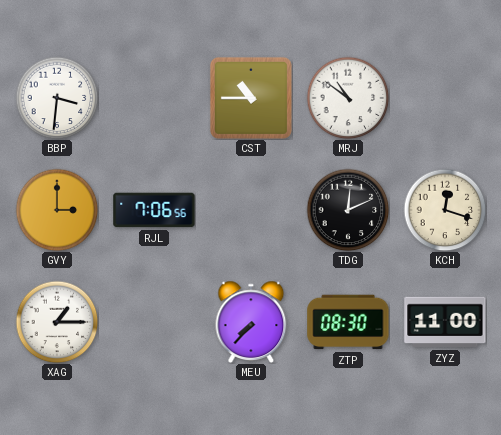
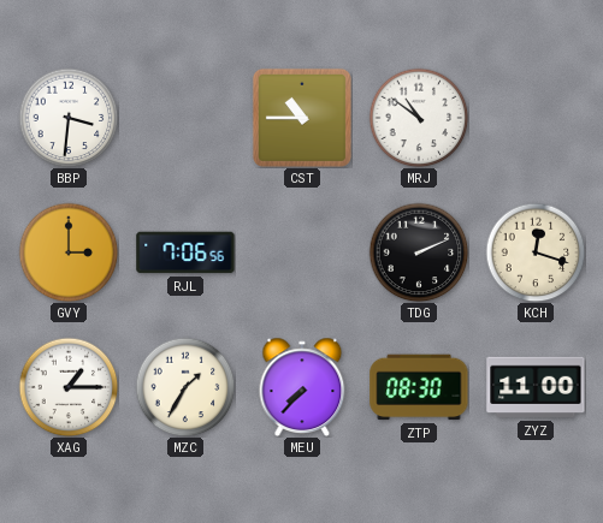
TDG: 12:11 -> 2:11 (419, 252)
MZC: none -> 1:35 (185, 387)
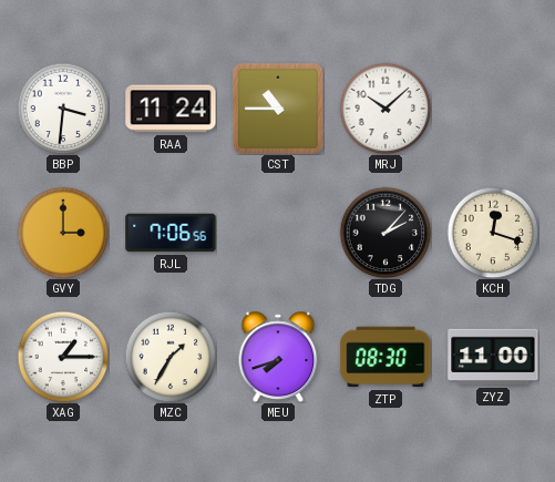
RAA: none -> 11:24 (171, 109)
MRJ: 10:51 -> 10:08 (386, 109)
TDG: 2:11 -> 2:07 (386, 233)
MEU: 7:37 -> 7:42 (278, 356)
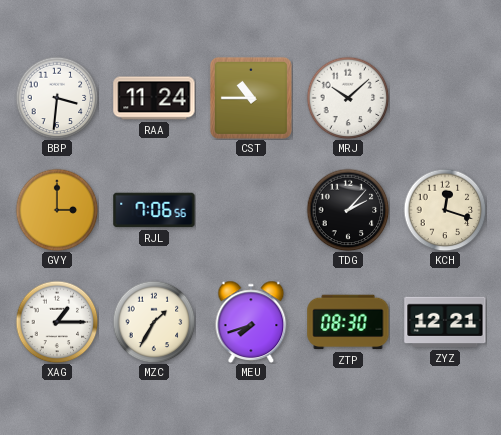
ZYZ: 11:00 -> 12:21 (445, 322)
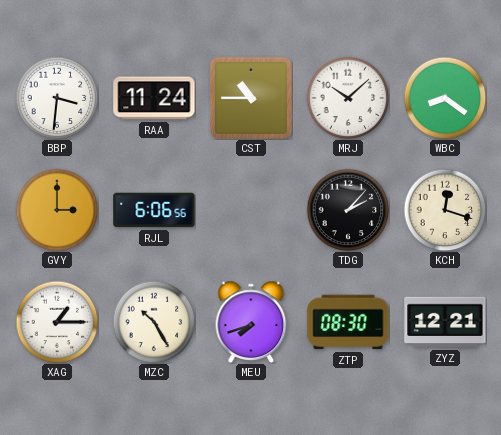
WBC: none -> 8:21 (445, 98)
RJL: 7:06 -> 6:06 (154, 210)
MZC: 1:35 -> 10:25 (154, 322)
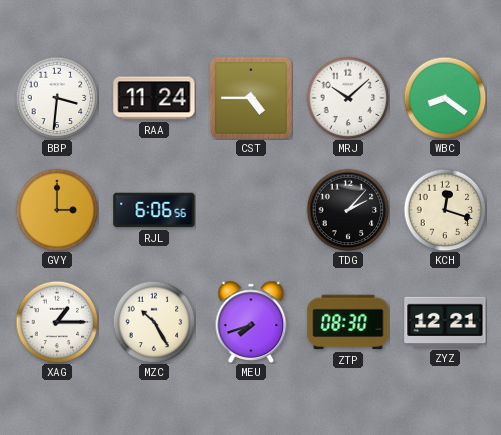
CST: 10:45 -> 4:45 (251, 98)
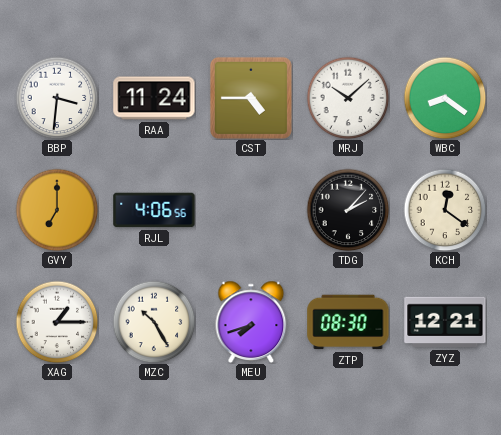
GVY: 3:00 -> 7:00 (57, 210)
RJL: 6:06 -> 4:06 (154, 210)
KCH: 12:18 -> 12:21 (445, 210)
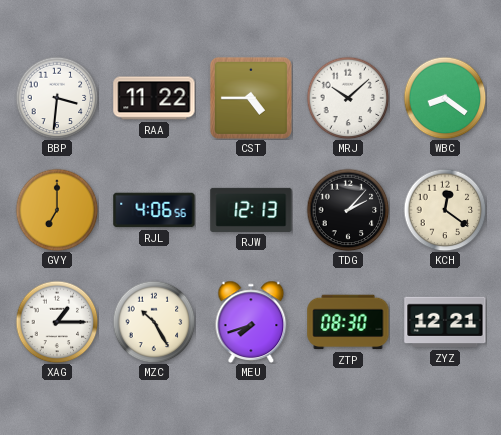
RAA: 11:24 -> 11:22 (154, 98)
RJW: none -> 12:13 (251, 210)
